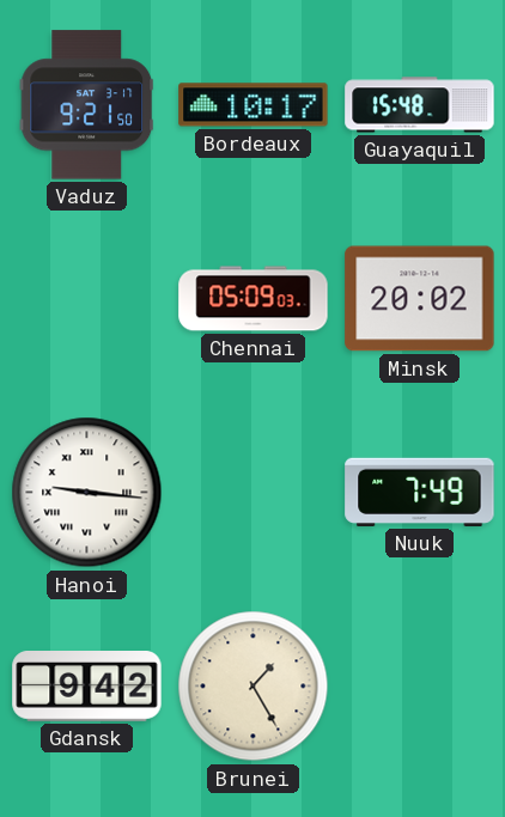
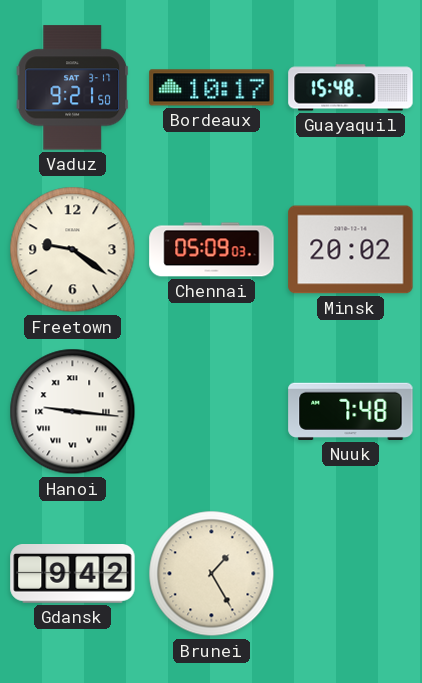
Freetown: none -> 9:21 (73, 250)
Nuuk: 7:49 -> 7:48 (351, 411)
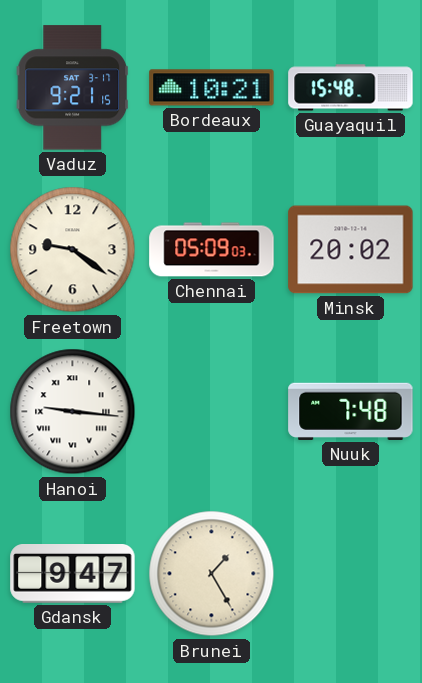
Vaduz: 9:21:50 -> 9:21:15 (73, 88)
Bordeaux: 10:17 -> 10:21 (212, 88)
Gdansk: 9:42 -> 9:47 (73, 574)
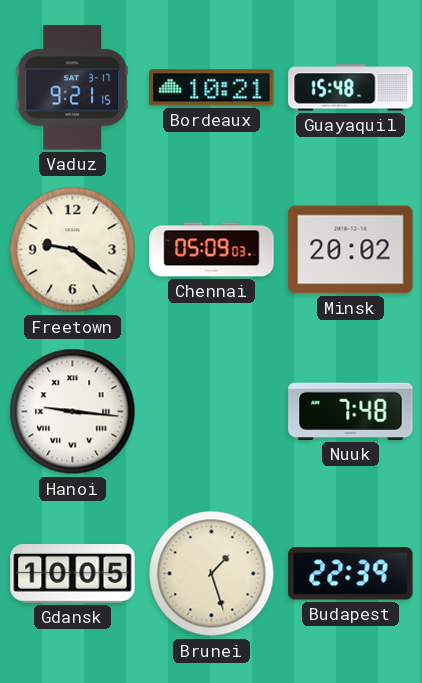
Gdansk: 9:47 -> 10:05 (73, 574)
Brunei: 1:25 -> 1:27 (212, 574)
Budapest: none -> 22:39 (351, 574)
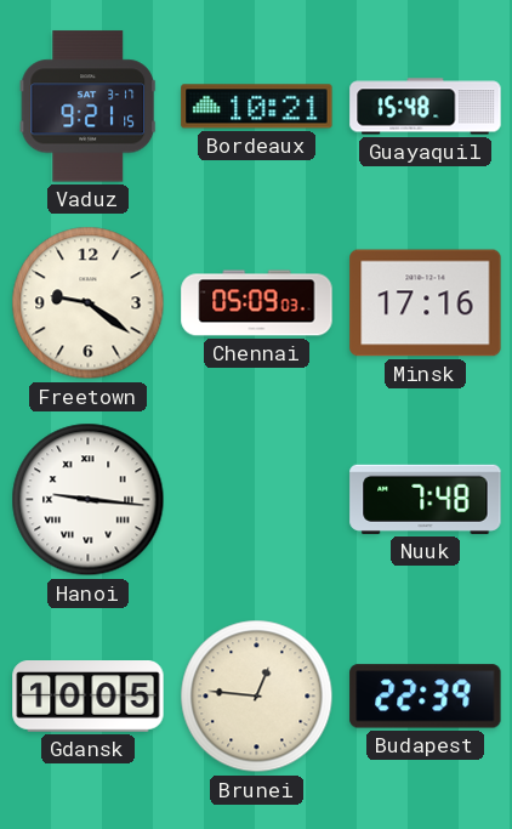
Minsk: 20:02 -> 17:16 (426, 303)
Brunei: 1:27 -> 12:46 (257, 697)
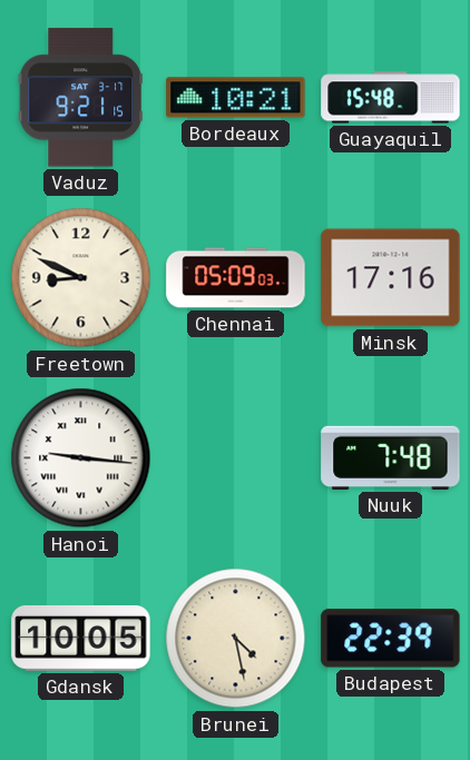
Freetown: 9:21 -> 8:49 (81, 278)
Brunei: 12:46 -> 4:28 (236, 639)
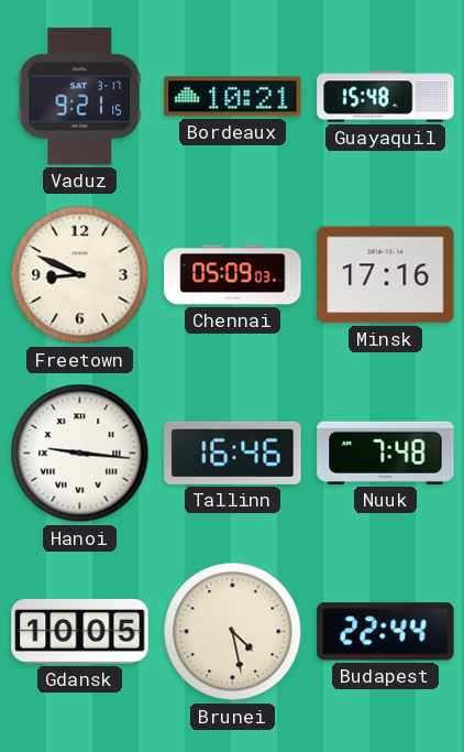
Tallinn: none -> 16:46 (233, 453)
Budapest: 22:39 -> 22:44 (386, 632)
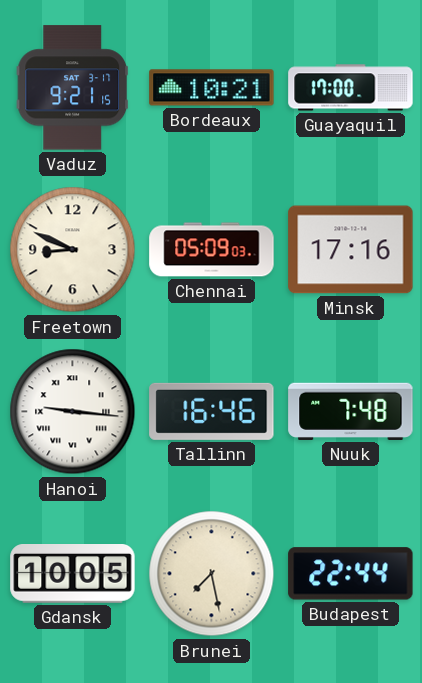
Guayaquil: 15:48 -> 17:00 (351, 88)
Brunei: 4:28 -> 7:28 (212, 574)
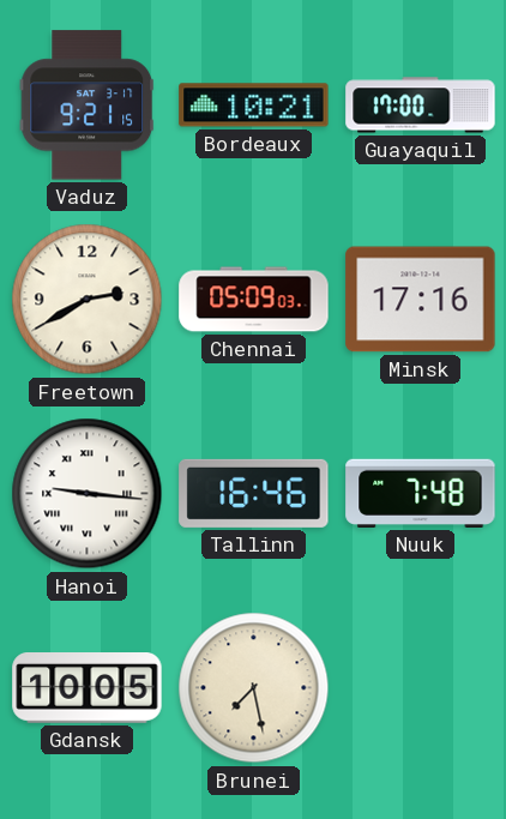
Freetown: 8:49 -> 2:40 (88, 300)
Budapest: 22:44 -> none (351, 574)
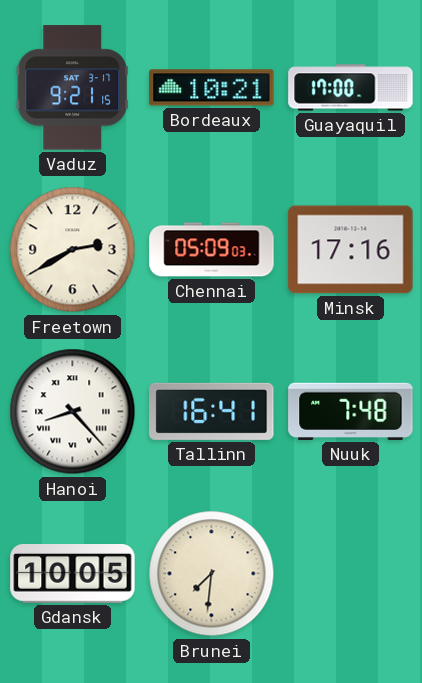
Hanoi: 9:16 -> 8:23 (73, 412)
Tallinn: 16:46 -> 16:41 (212, 411)
Brunei: 7:28 -> 7:31 (212, 574)
